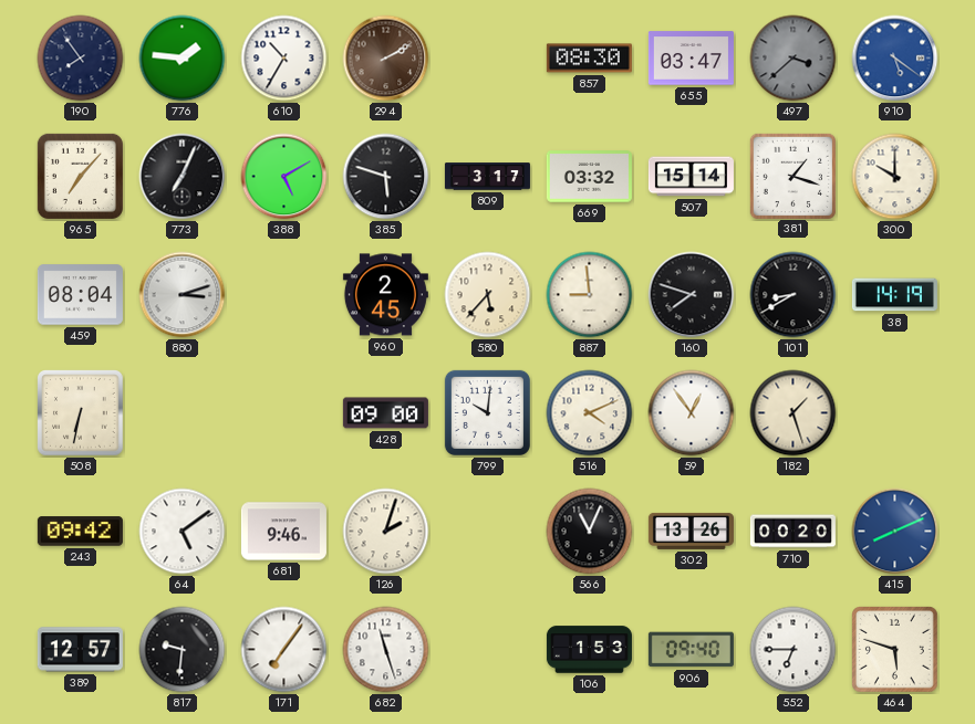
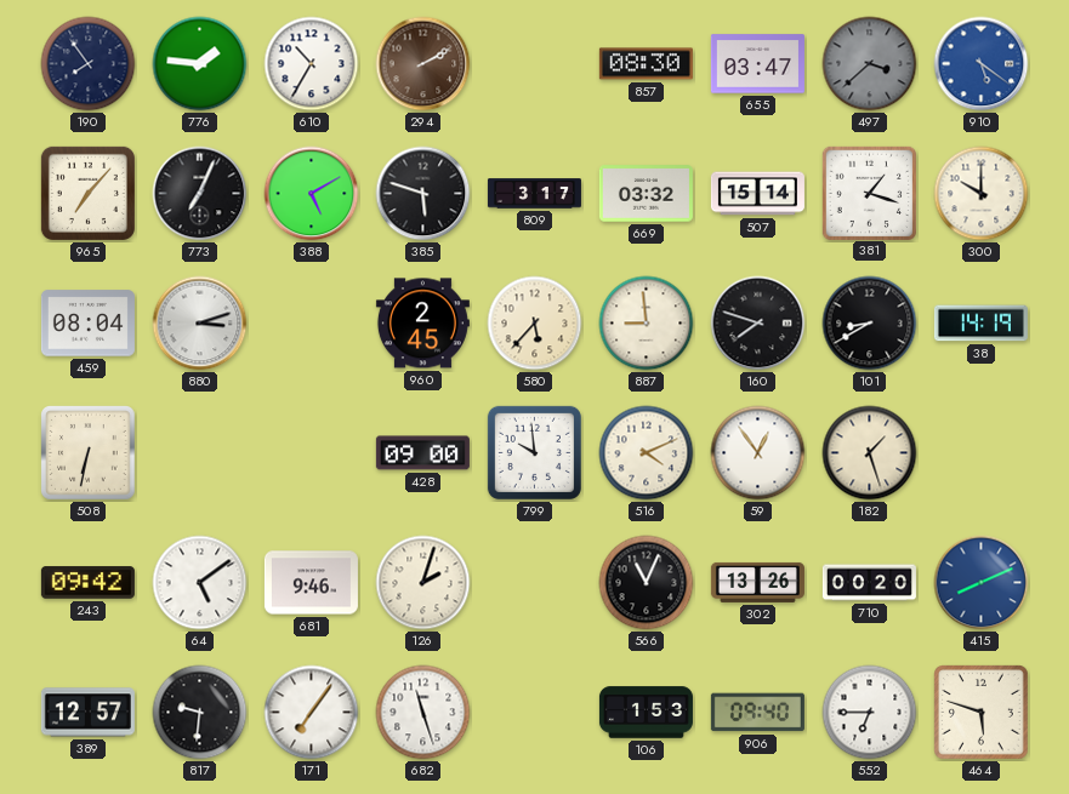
799: 10:01 -> 9:59 (534, 452)
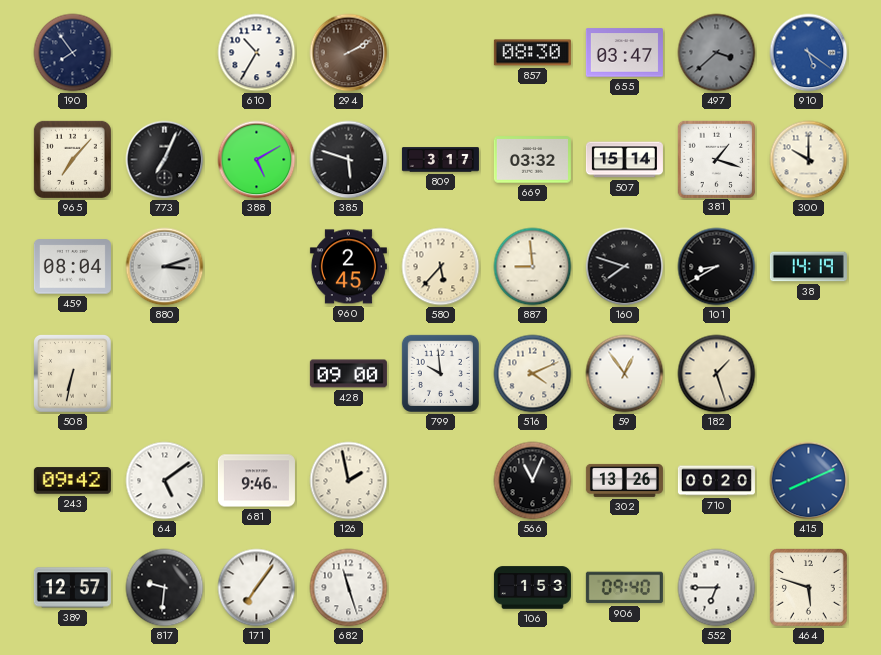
776: 1:46 -> none (200, 64)
126: 2:03 -> 1:58 (349, 481)
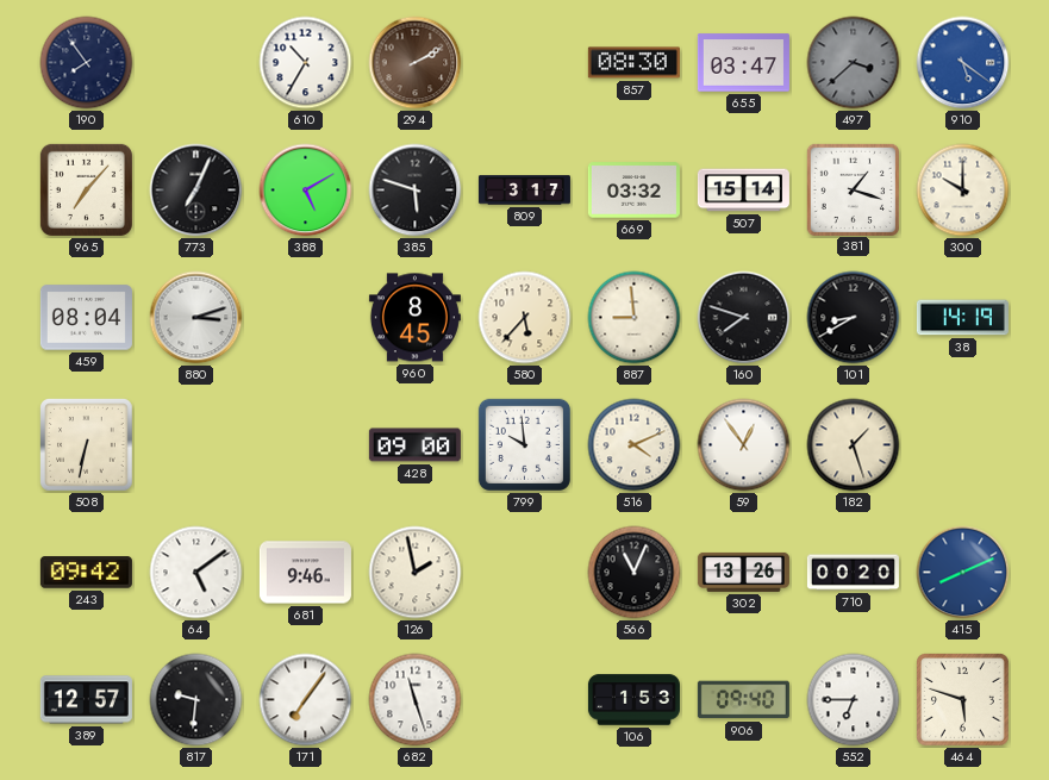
960: 2:45 -> 8:45 (414, 318)
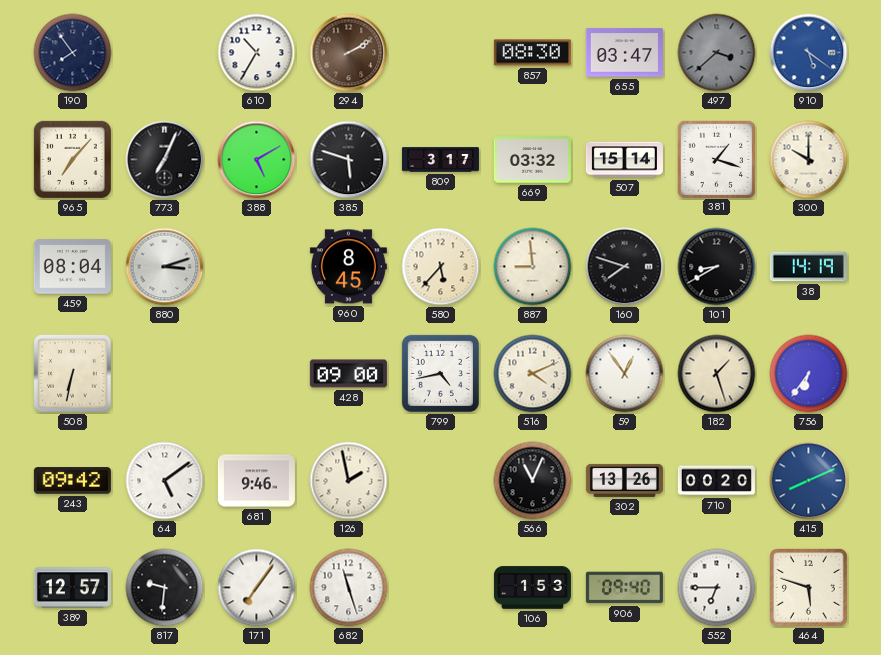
799: 9:59 -> 4:43 (440, 373)
756: none -> 6:36 (809, 374)
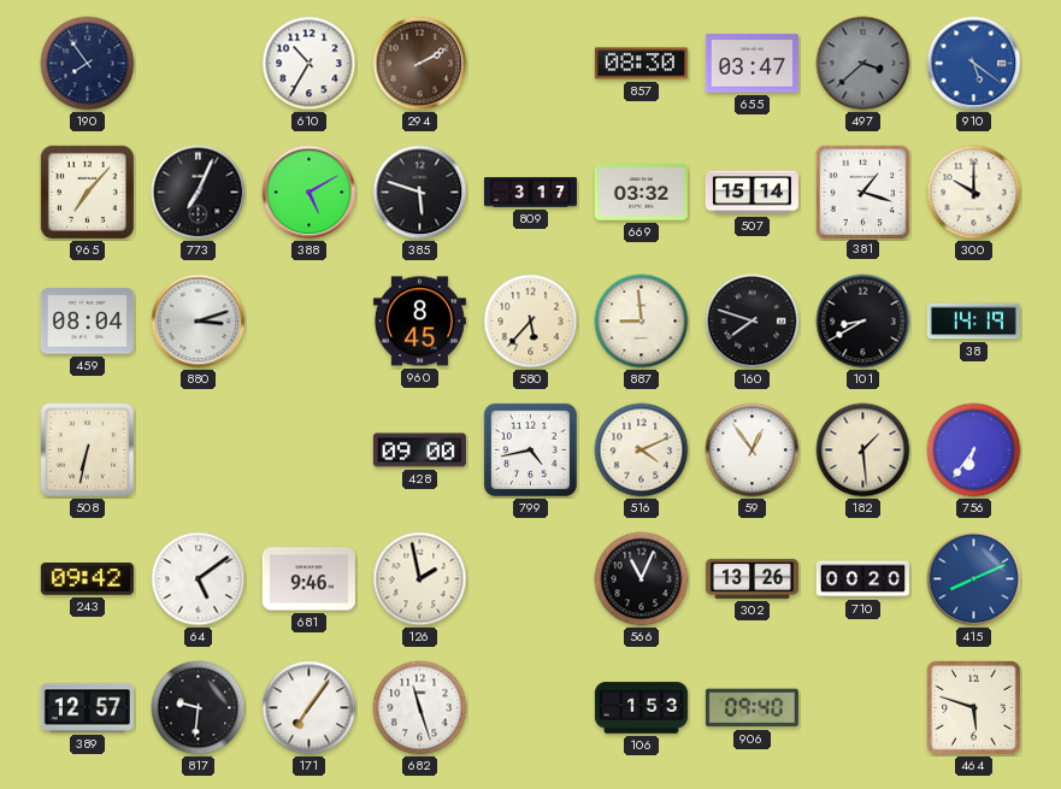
182: 1:27 -> 1:29 (863, 451)
552: 6:45 -> none (717, 588)
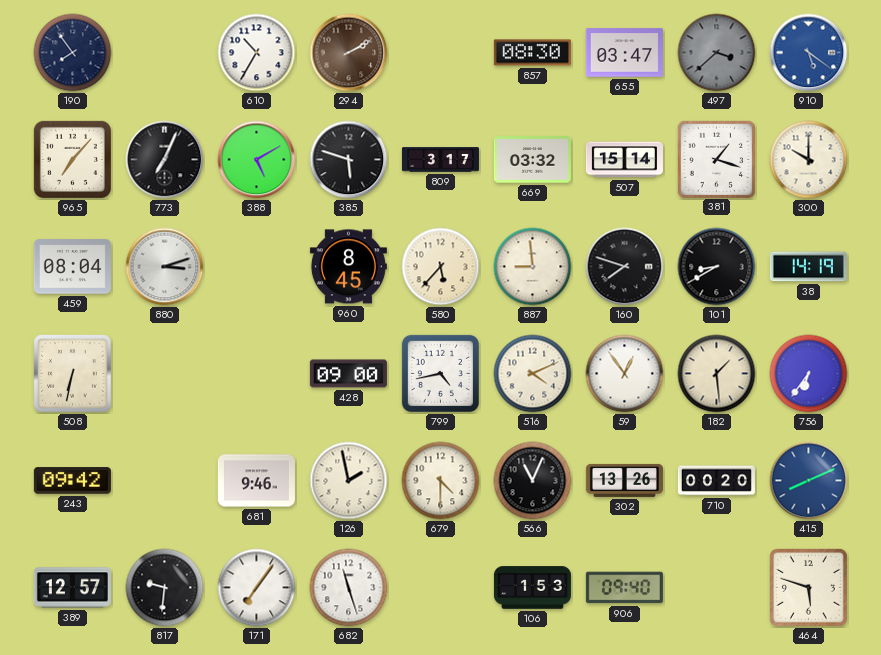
64: 5:09 -> none (199, 579)
679: none -> 4:30 (441, 481)
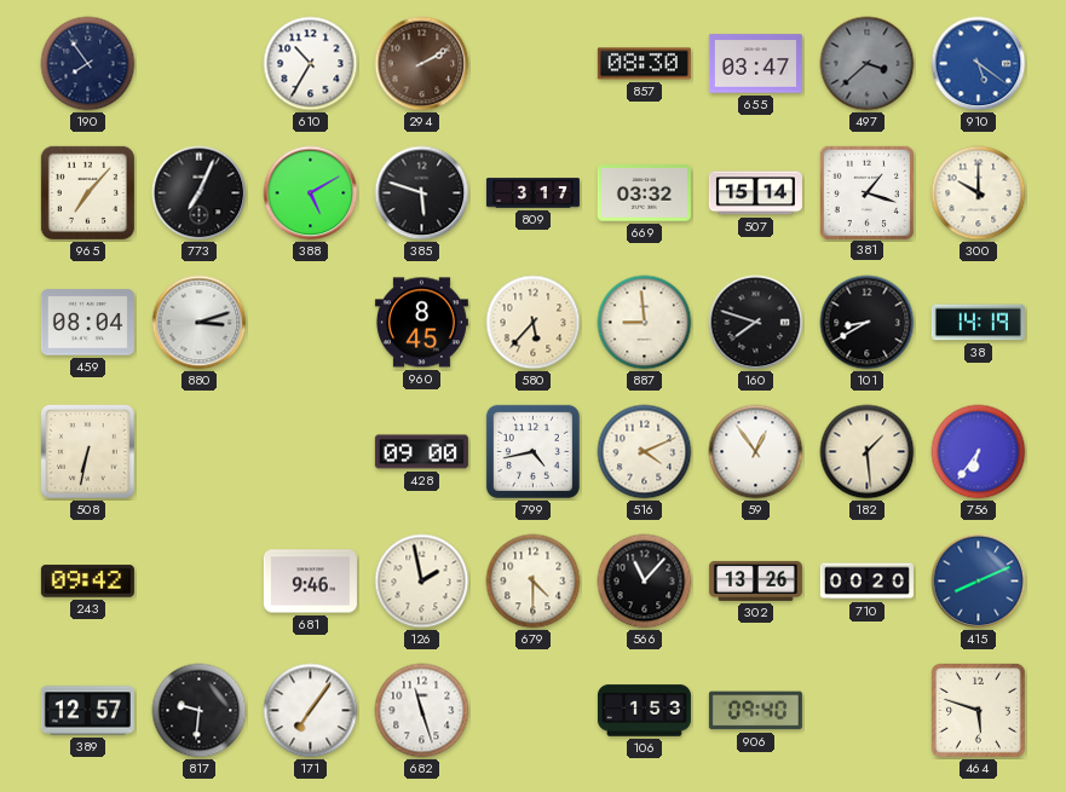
566: 11:04 -> 11:07 (645, 582)
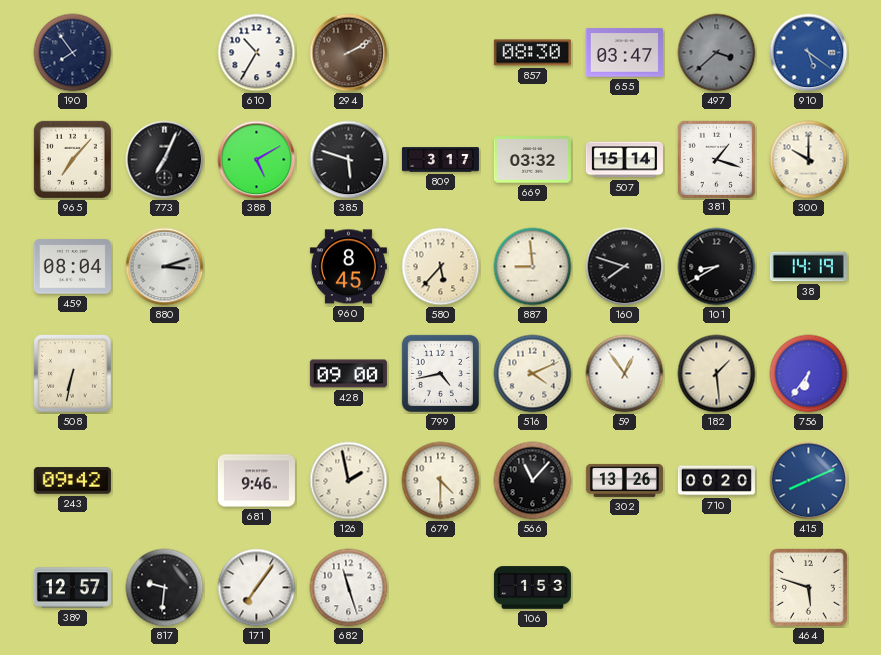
906: 09:40 -> none (755, 711)
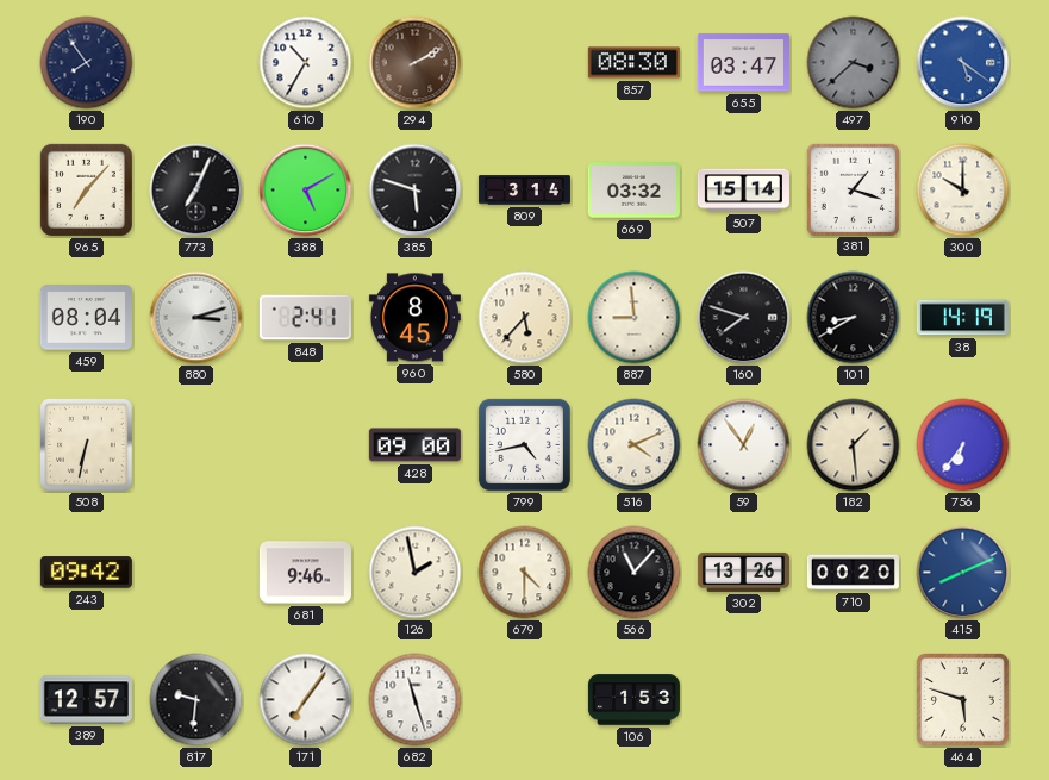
809: 3:17 -> 3:14 (524, 191)
848: none -> 2:41 (305, 318)
